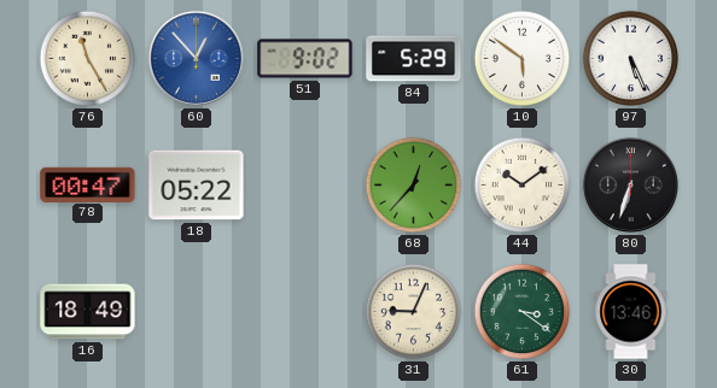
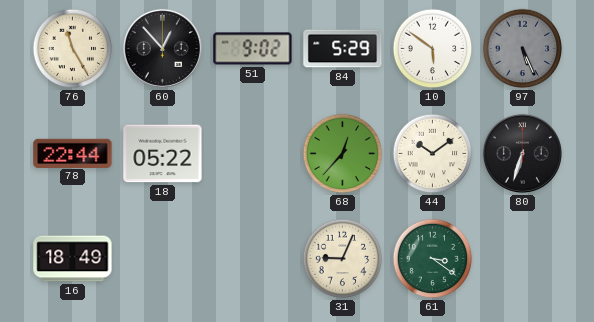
60 dial: blue -> black (162, 48)
97 dial: white -> grey (523, 49)
78: 00:47 -> 22:44 (73, 153)
30: 13:46 -> none (631, 312)
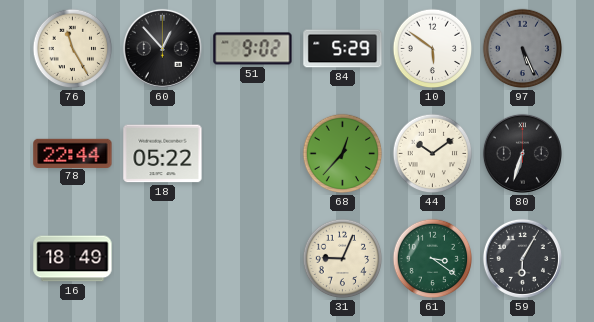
59: none -> 6:05 (522, 258)
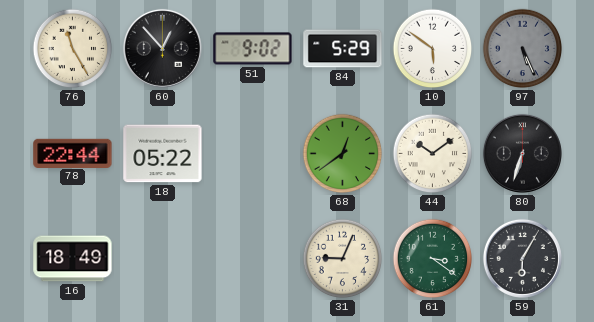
68: 12:37 -> 12:39 (343, 154)
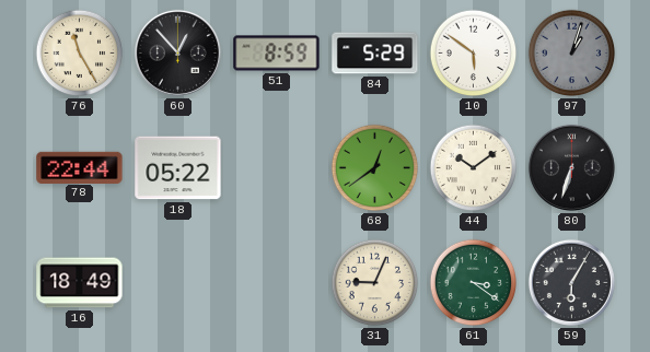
51: 9:02 -> 8:59 (277, 54)
97: 5:26 -> 1:03 (572, 54)
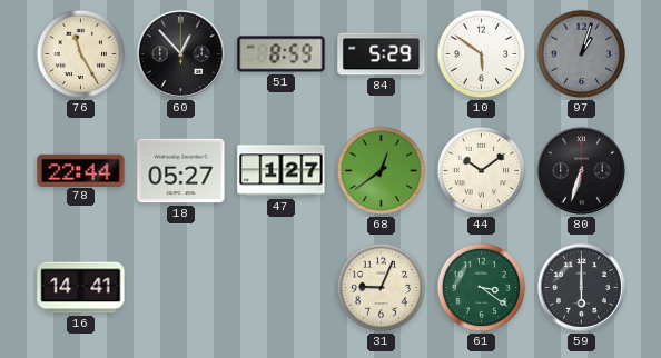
18: 05:22 -> 05:27 (181, 171)
47: none -> 1:27 (282, 171)
16: 18:49 -> 14:41 (81, 288)
59: 6:05 -> 6:00 (581, 287)
